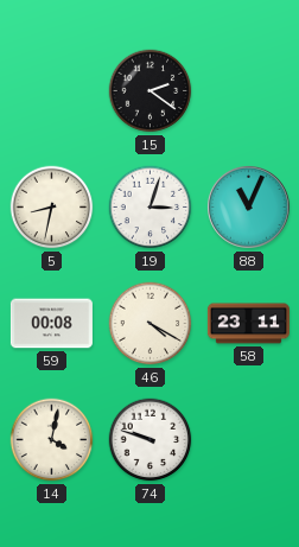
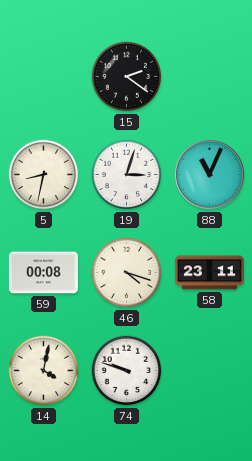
46: 4:20 -> 4:18 (127, 273)
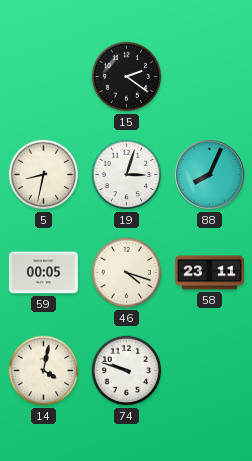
88: 11:04 -> 8:04 (210, 175)
59: 00:08 -> 00:05 (43, 273)
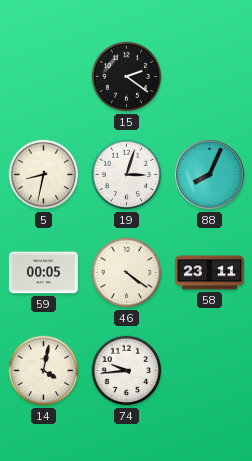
46: 4:18 -> 4:21 (127, 273)
74: 9:48 -> 9:44 (127, 371)
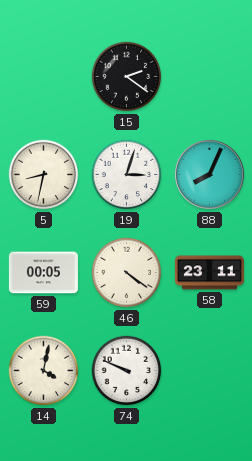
74: 9:44 -> 9:49 (127, 371)
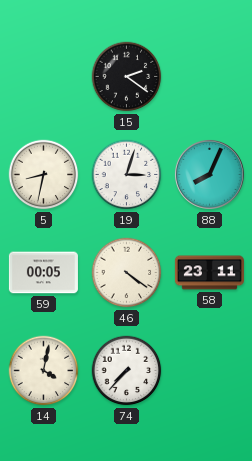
74: 9:49 -> 7:37 (127, 371)
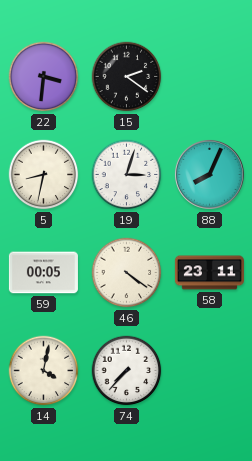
22: none -> 3:31 (44, 77)
